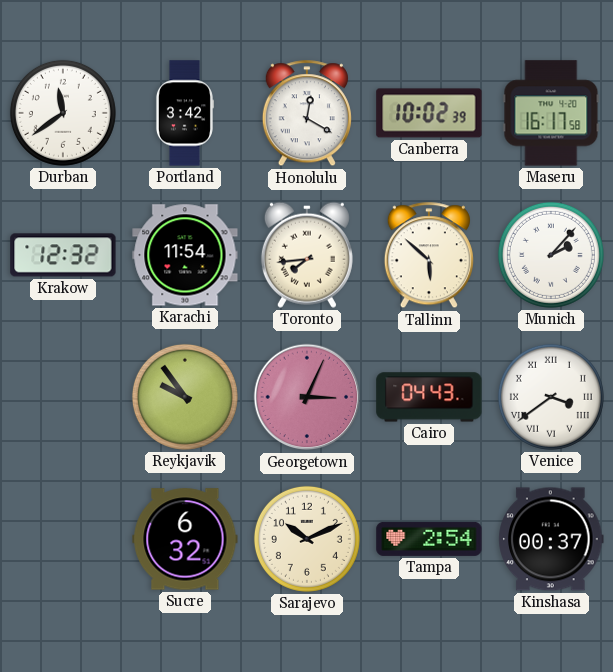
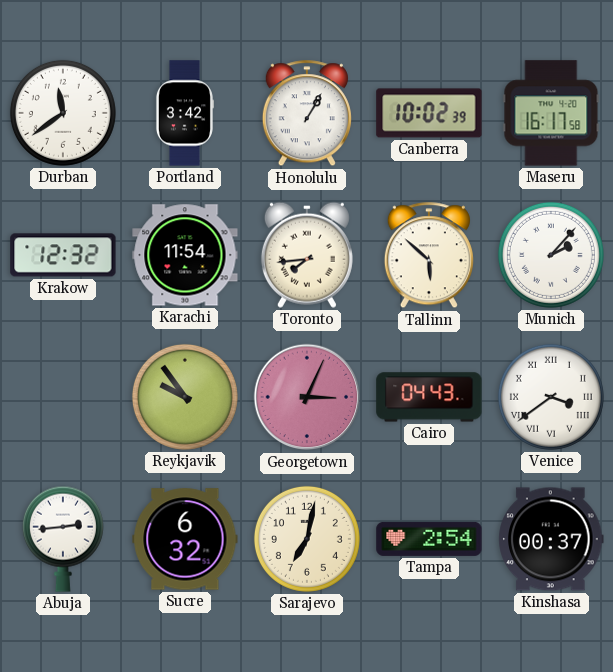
Honolulu: 12:20 -> 1:05 (307, 114)
Abuja: none -> 2:44 (63, 539)
Sarajevo: 10:11 -> 7:02 (307, 539)
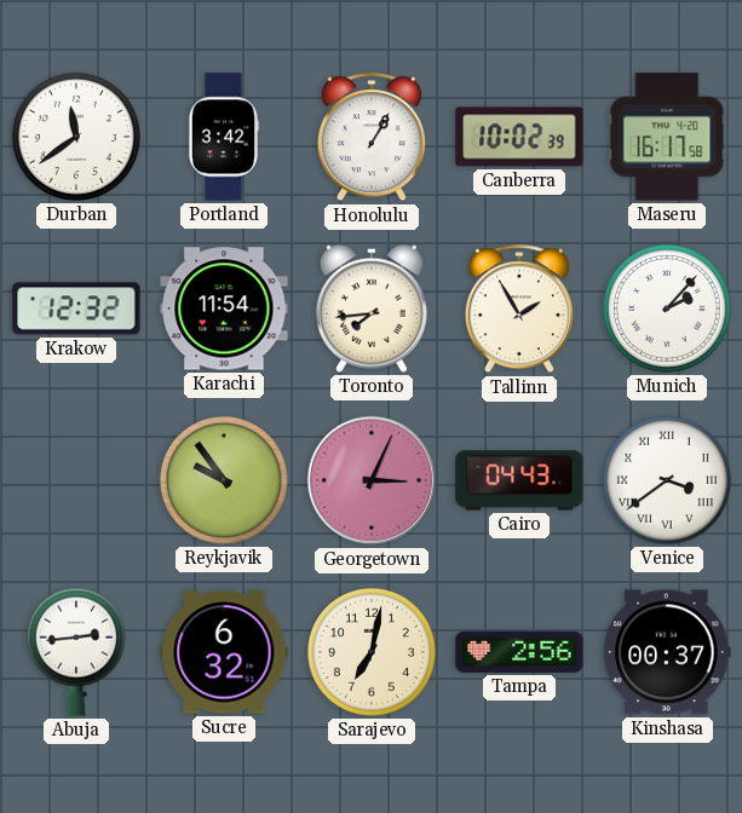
Tallinn: 5:52 -> 1:55 (519, 310)
Tampa: 2:54 -> 2:56 (519, 652)
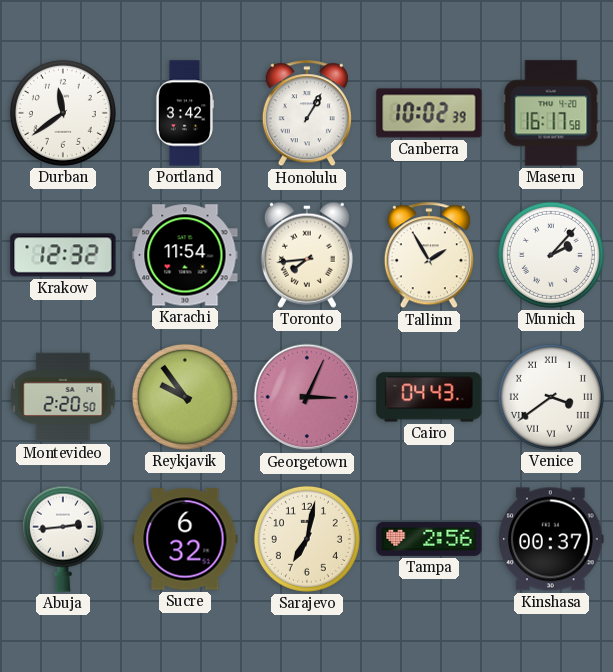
Montevideo: none -> 2:20 (63, 397)
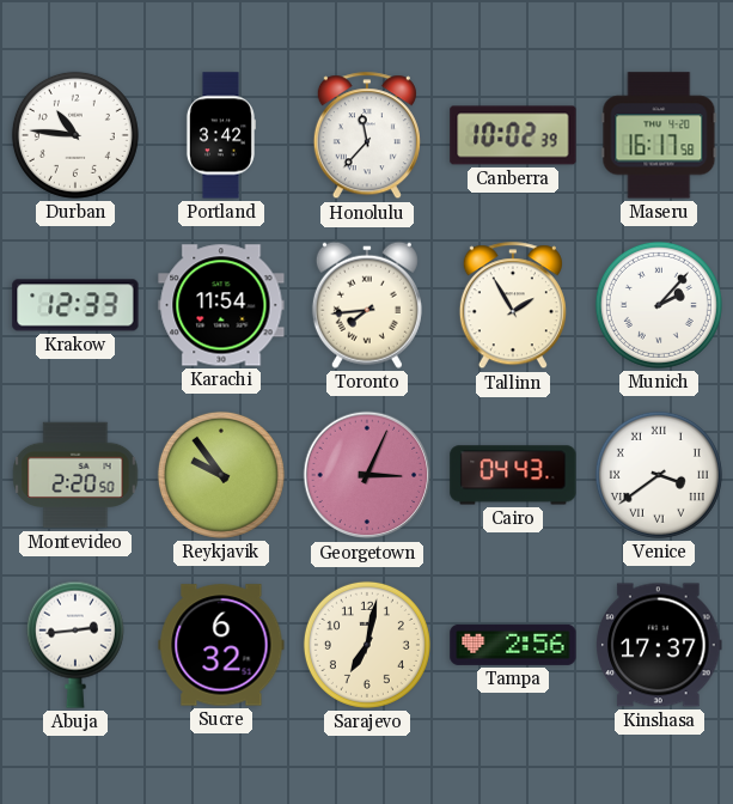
Durban: 11:39 -> 10:46 (75, 135)
Honolulu: 1:05 -> 11:37 (367, 136)
Krakow: 12:32 -> 12:33 (75, 305)
Kinshasa: 00:37 -> 17:37 (659, 645)
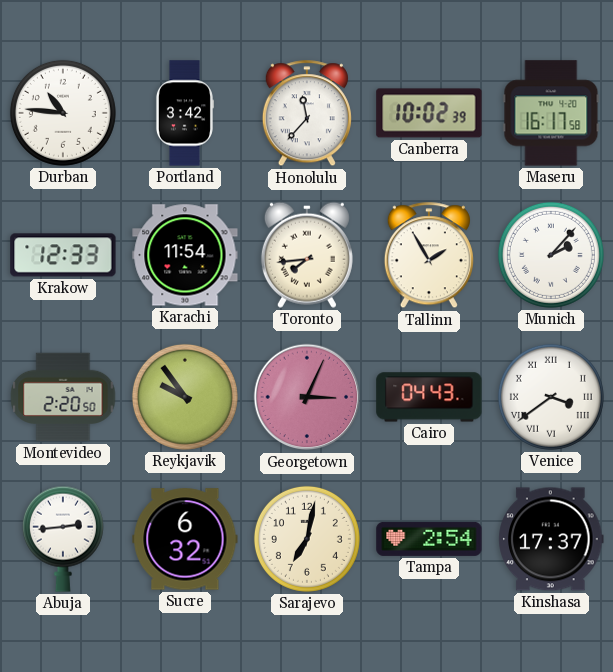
Tampa: 2:56 -> 2:54 (429, 539)
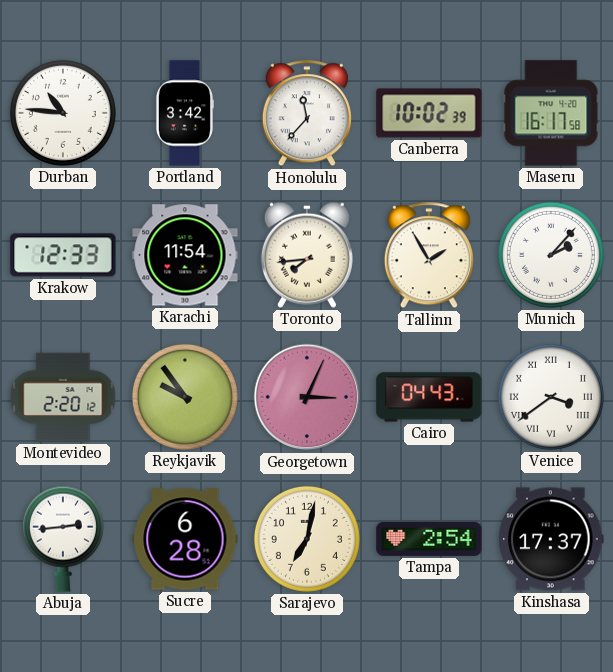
Montevideo: 2:20:50 -> 2:20:12 (63, 397)
Sucre: 6:32 -> 6:28 (185, 539)
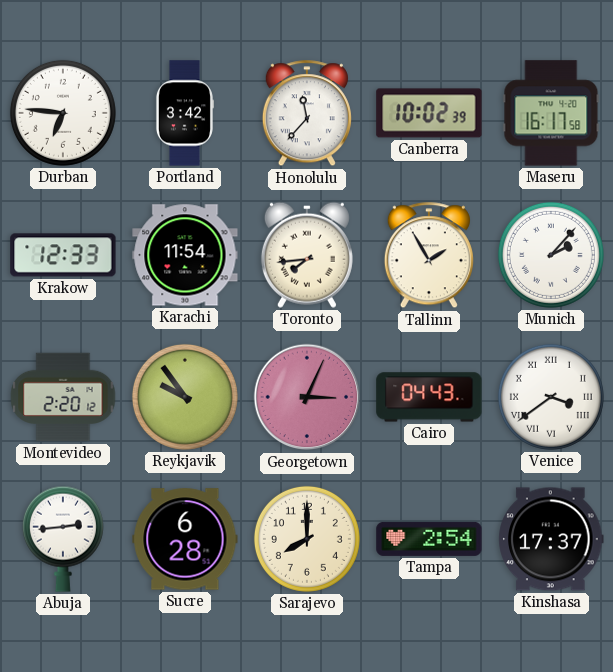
Durban: 10:46 -> 6:46 (63, 113)
Sarajevo: 7:02 -> 8:00 (307, 539)
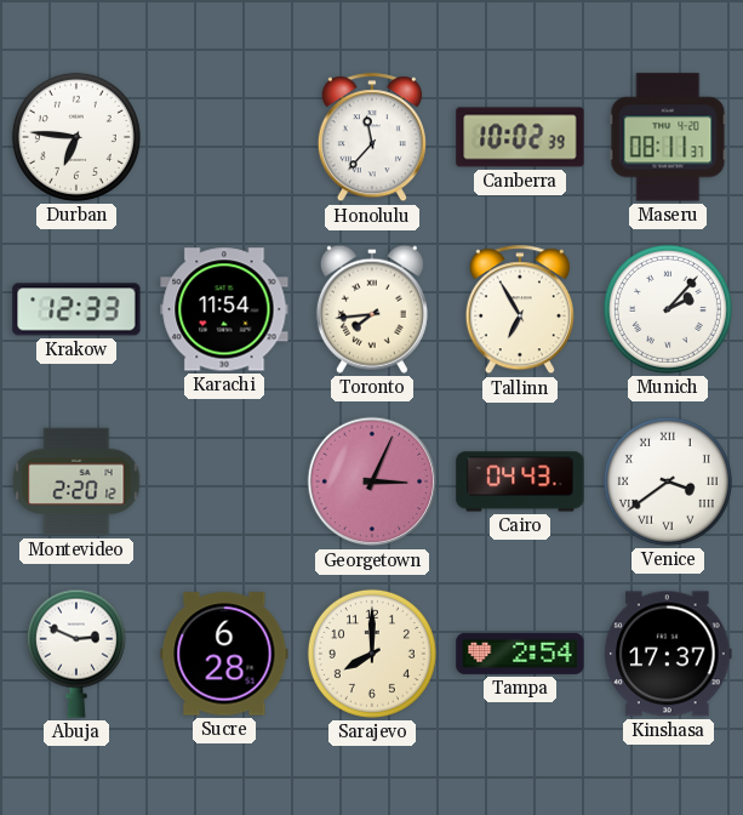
Portland: 3:42 -> none (184, 113)
Maseru: 16:17 -> 08:11 (668, 137)
Tallinn: 1:55 -> 6:55 (520, 310)
Reykjavik: 9:54 -> none (185, 397)
Abuja: 2:44 -> 2:49 (76, 654)
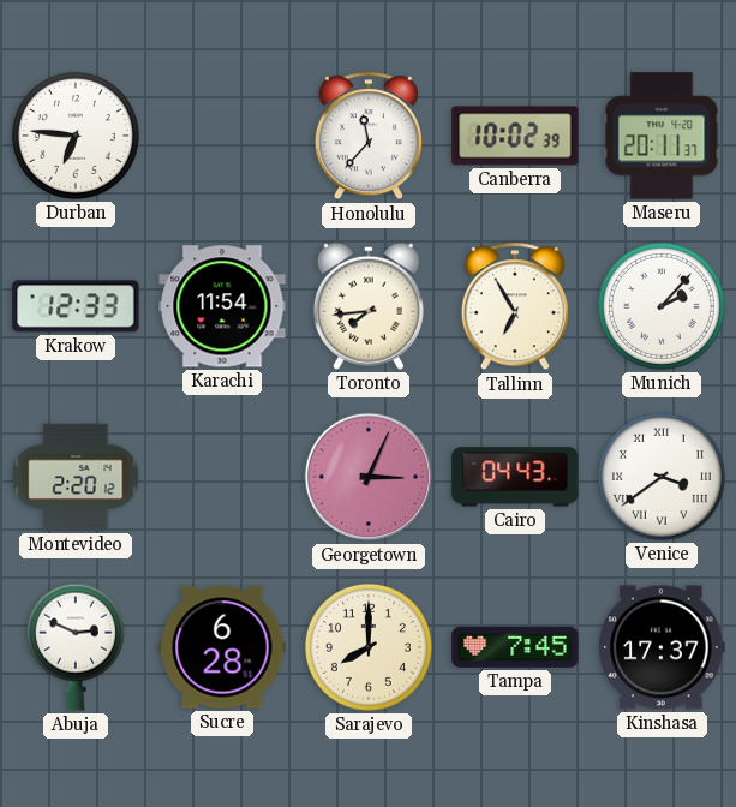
Maseru: 08:11 -> 20:11 (662, 136)
Tampa: 2:54 -> 7:45 (515, 647)
